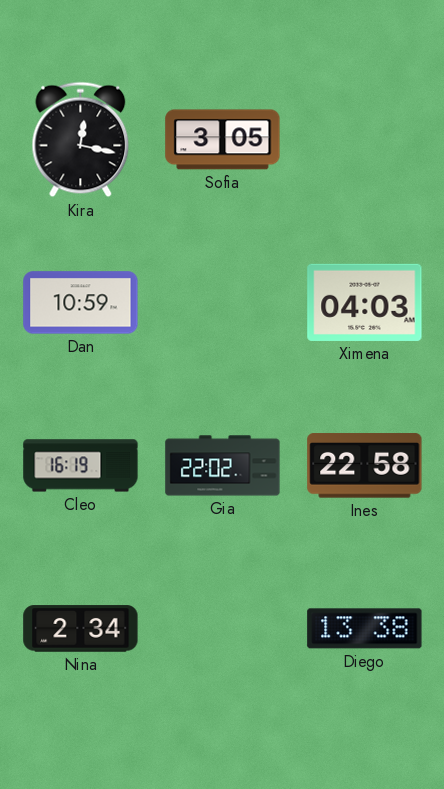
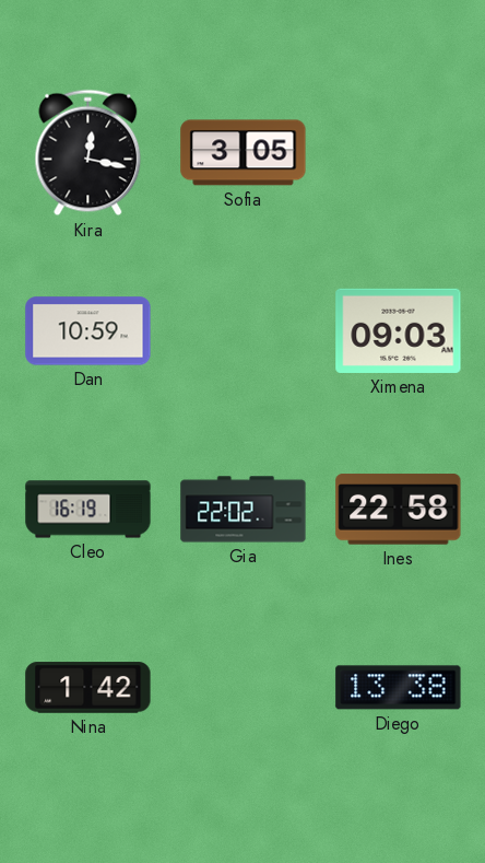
Ximena: 04:03 -> 09:03 (399, 330)
Nina: 2:34 -> 1:42 (88, 688)
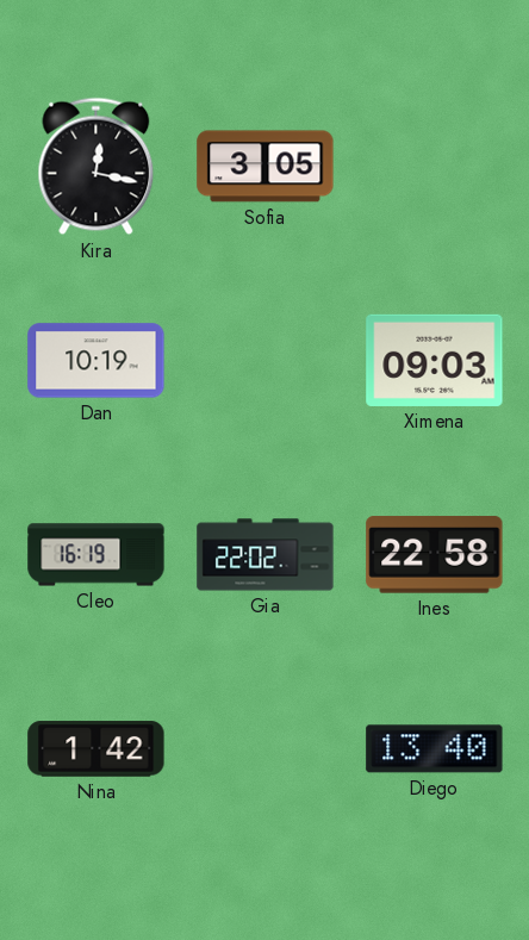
Dan: 10:59 -> 10:19 (97, 361)
Diego: 13:38 -> 13:40 (435, 749)
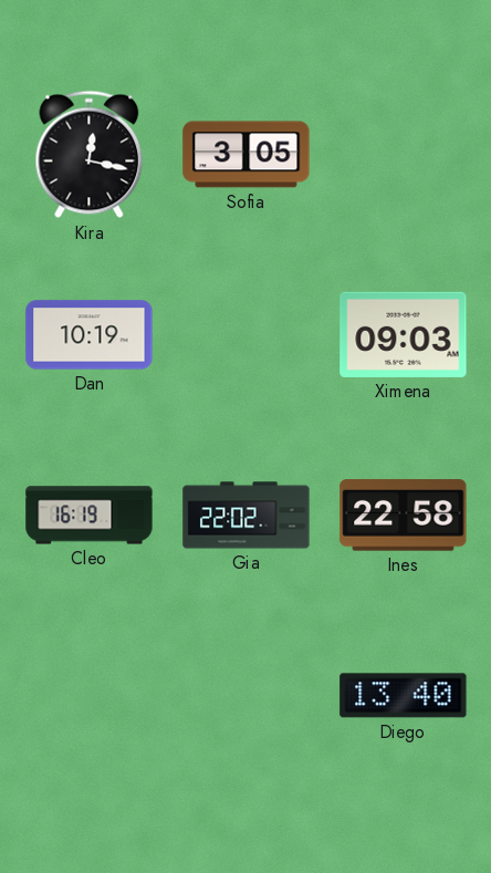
Nina: 1:42 -> none (97, 749)
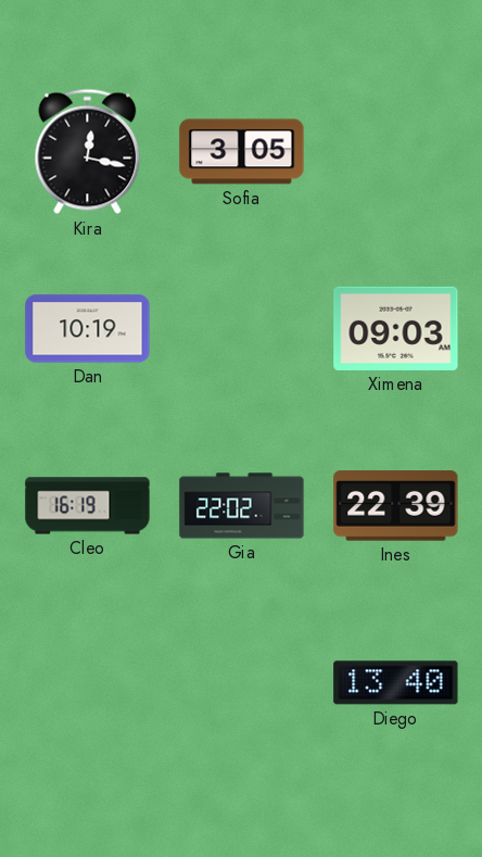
Ines: 22:58 -> 22:39 (396, 506)
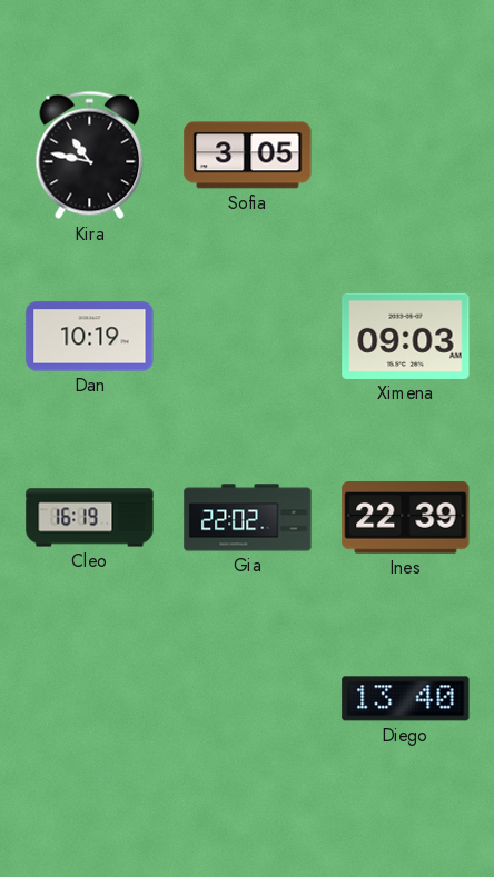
Kira: 12:17 -> 10:47 (90, 156)
